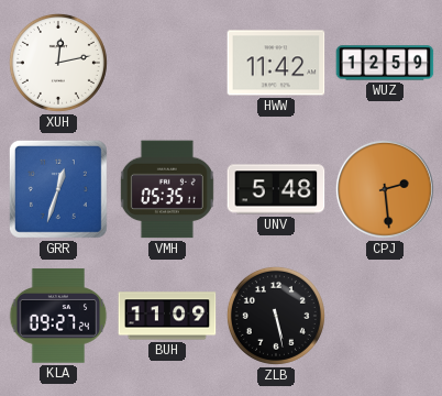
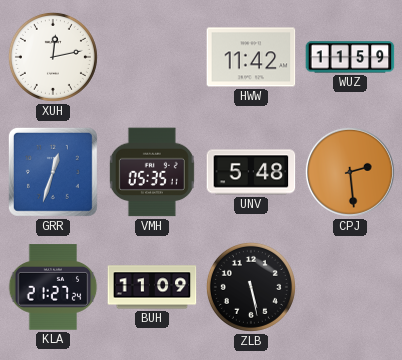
WUZ: 12:59 -> 11:59 (350, 57)
KLA: 09:27 -> 21:27 (53, 287)
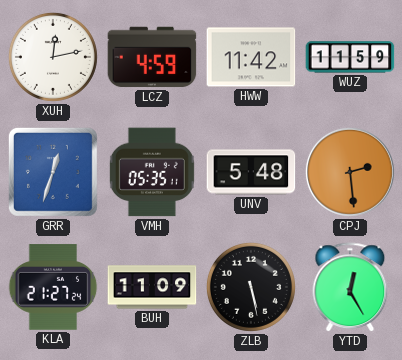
LCZ: none -> 4:59 (152, 57)
YTD: none -> 12:25 (350, 288)
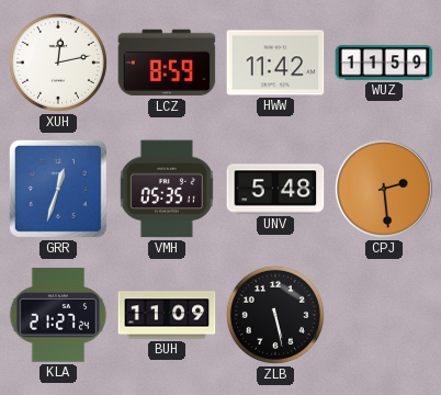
LCZ: 4:59 -> 8:59 (167, 63)
YTD: 12:25 -> none (350, 288)
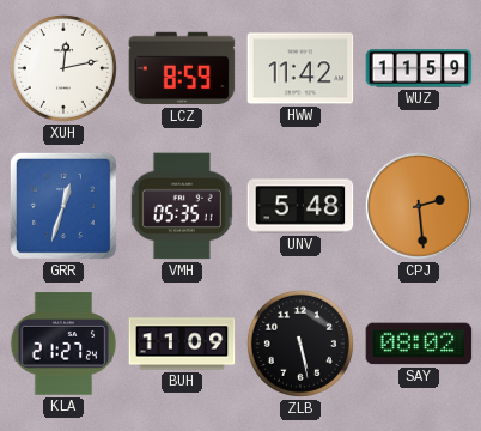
SAY: none -> 08:02 (419, 344)
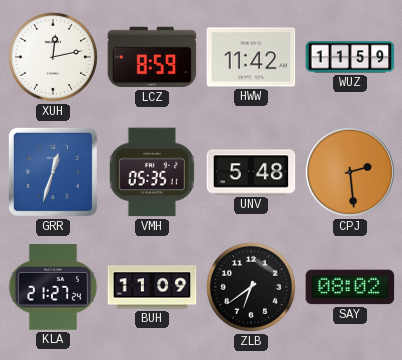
ZLB: 5:28 -> 6:39 (251, 287)
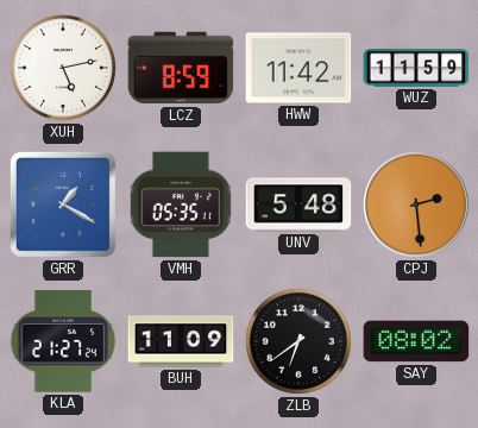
XUH: 12:13 -> 5:13 (63, 68)
GRR: 12:33 -> 1:20 (63, 204)
